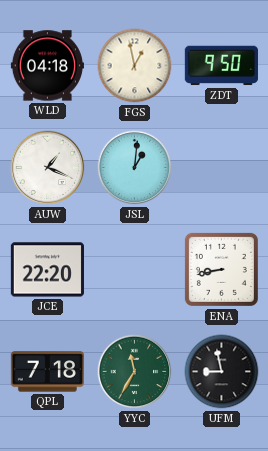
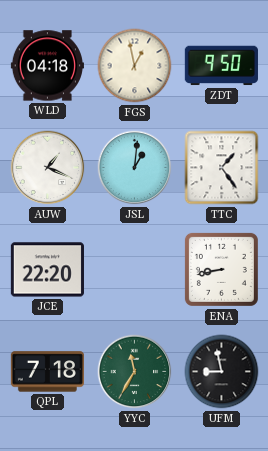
TTC: none -> 1:24 (222, 168)
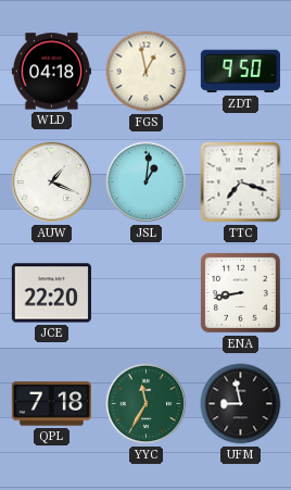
TTC: 1:24 -> 7:18 (241, 183)
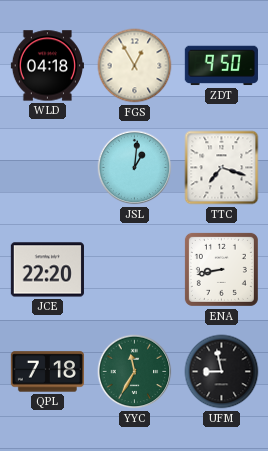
FGS: 12:58 -> 12:55 (135, 66)
AUW: 1:19 -> none (52, 183)
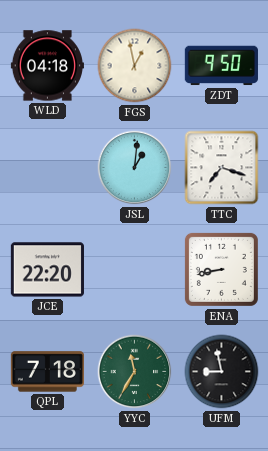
FGS: 12:55 -> 12:58 (135, 66)
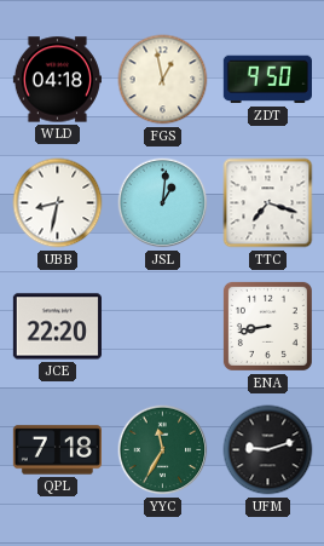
UBB: none -> 8:32 (58, 203)
UFM: 8:58 -> 9:12 (268, 450)
